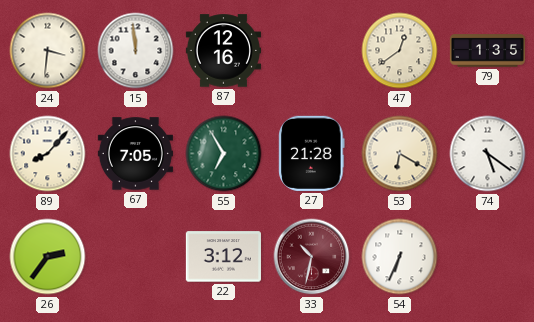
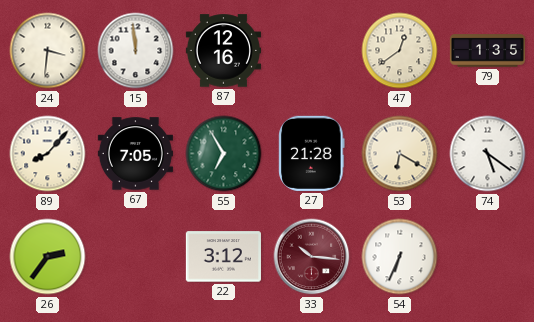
33: 10:32 -> 10:16 (312, 257)
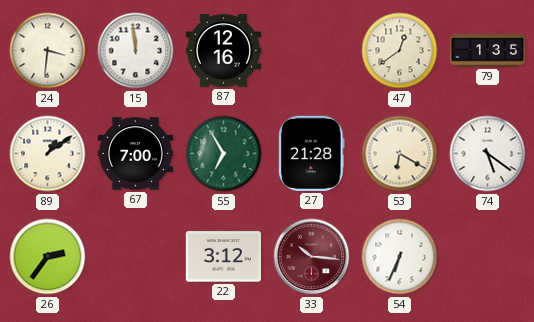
89: 8:07 -> 1:09 (48, 154)
67: 7:05 -> 7:00 (135, 154)
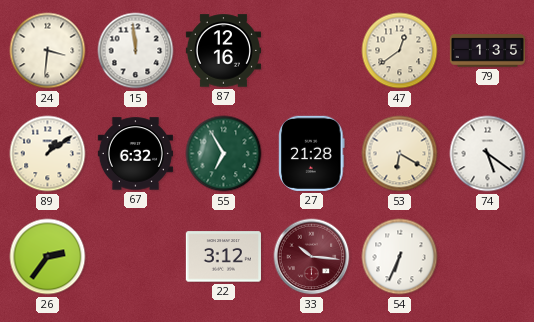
67: 7:00 -> 6:32 (135, 154)
